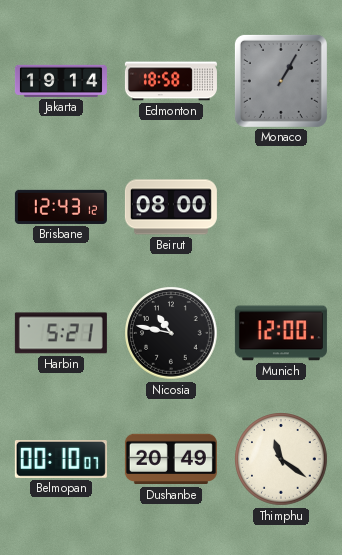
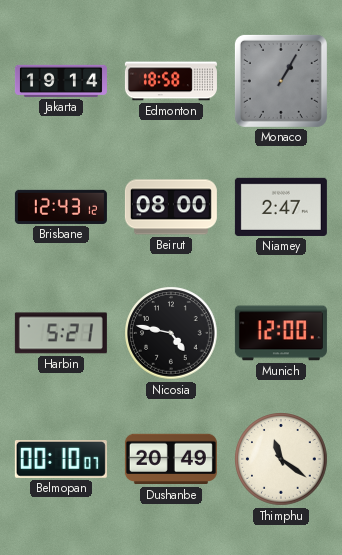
Niamey: none -> 2:47 (281, 207)
Nicosia: 10:47 -> 4:47 (171, 333)
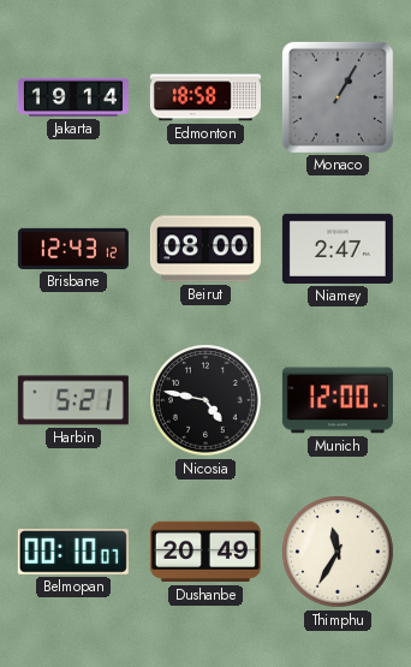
Thimphu: 11:21 -> 11:35 (338, 552)
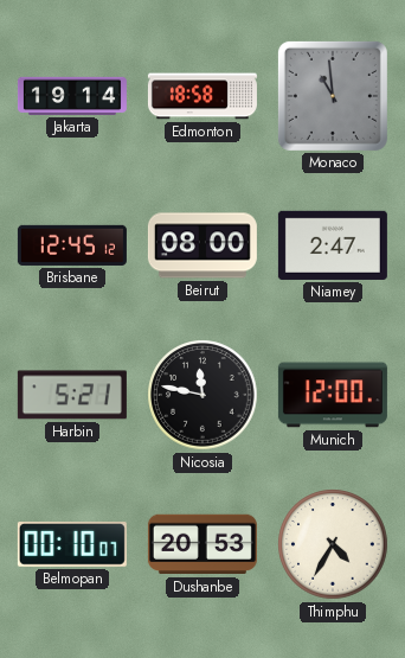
Monaco: 1:05 -> 10:59 (333, 96)
Brisbane: 12:43 -> 12:45 (72, 245)
Nicosia: 4:47 -> 11:47 (202, 395)
Dushanbe: 20:49 -> 20:53 (202, 544)
Thimphu: 11:35 -> 4:35 (333, 544)
